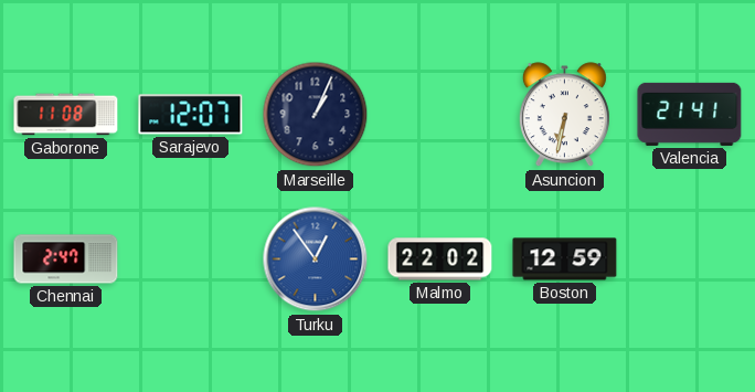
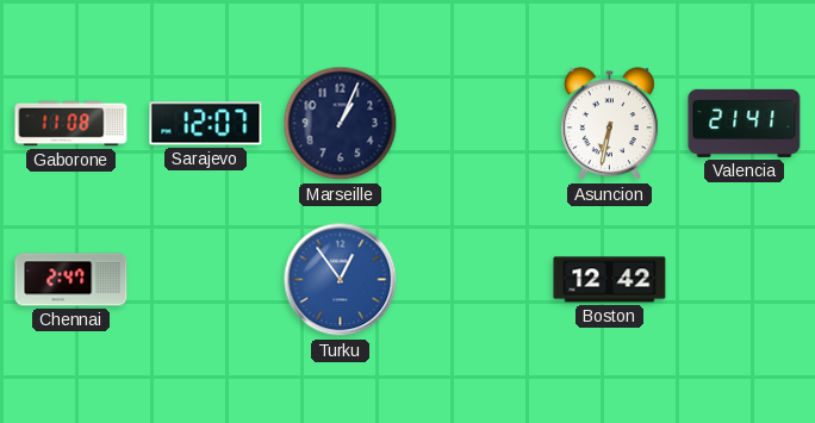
Malmo: 22:02 -> none (440, 259)
Boston: 12:59 -> 12:42 (610, 280)
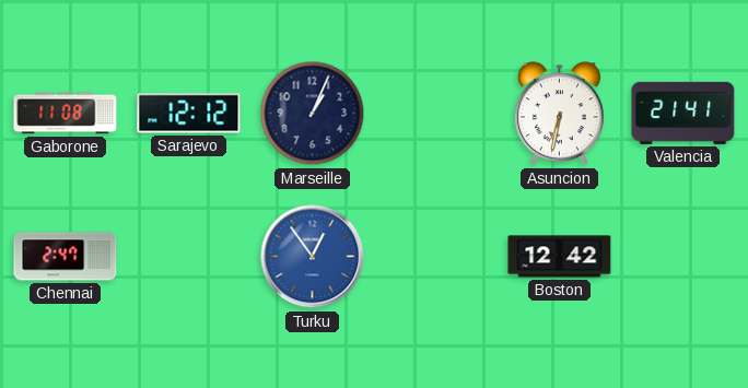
Sarajevo: 12:07 -> 12:12 (189, 114)
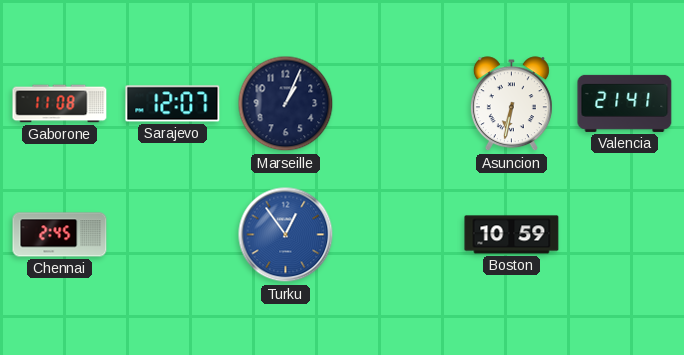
Sarajevo: 12:12 -> 12:07 (173, 104)
Chennai: 2:47 -> 2:45 (60, 235)
Boston: 12:42 -> 10:59 (512, 235)
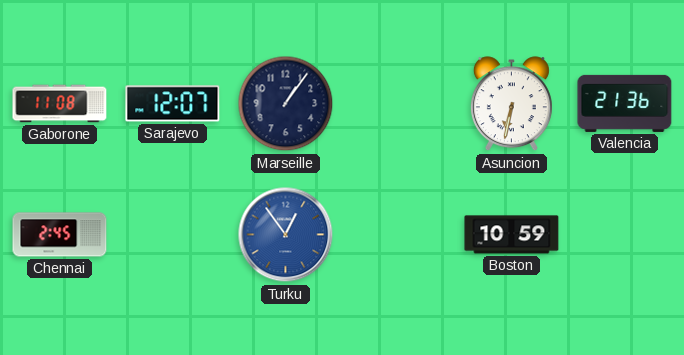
Marseille: 1:04 -> 1:06 (286, 104)
Valencia: 21:41 -> 21:36 (625, 103)
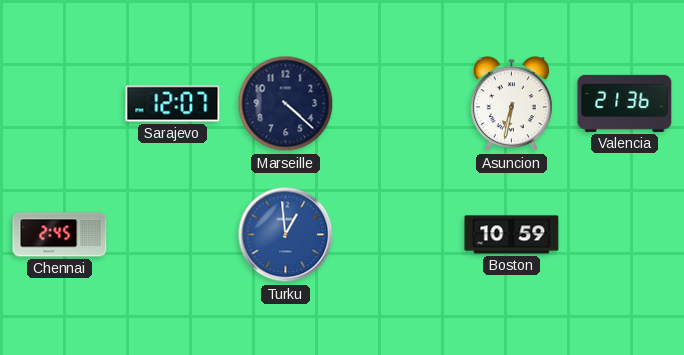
Gaborone: 11:08 -> none (60, 104)
Marseille: 1:06 -> 4:22 (286, 104)
Turku: 12:54 -> 12:59 (286, 235)
